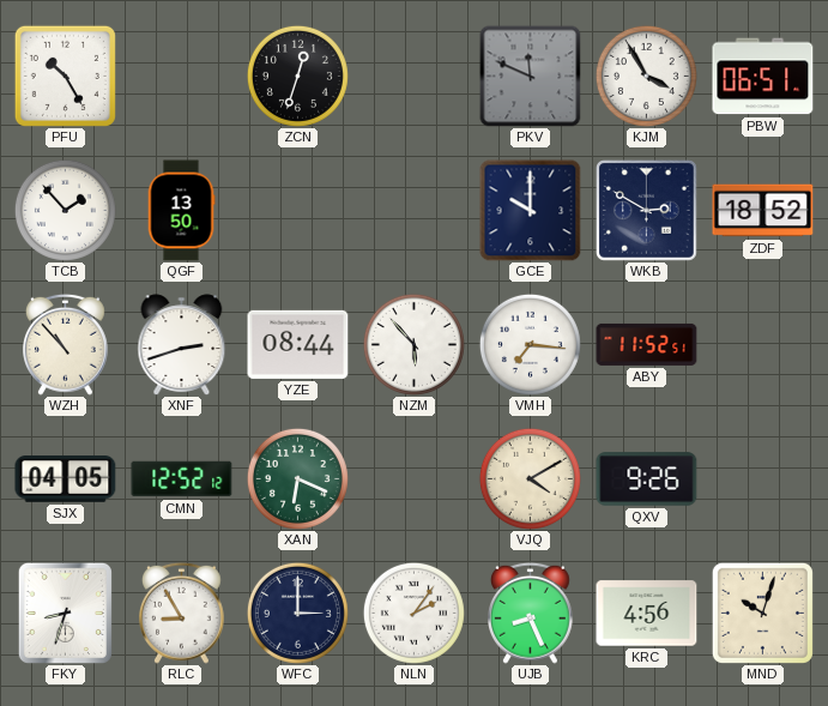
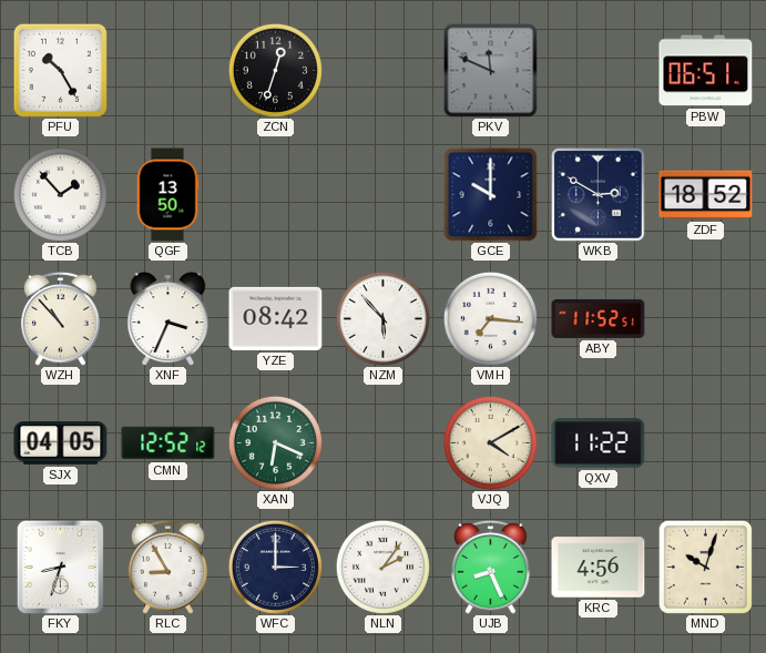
KJM: 3:55 -> none (646, 76)
XNF: 2:42 -> 3:34 (168, 319)
YZE: 08:44 -> 08:42 (276, 318)
QXV: 9:26 -> 11:22 (599, 443)
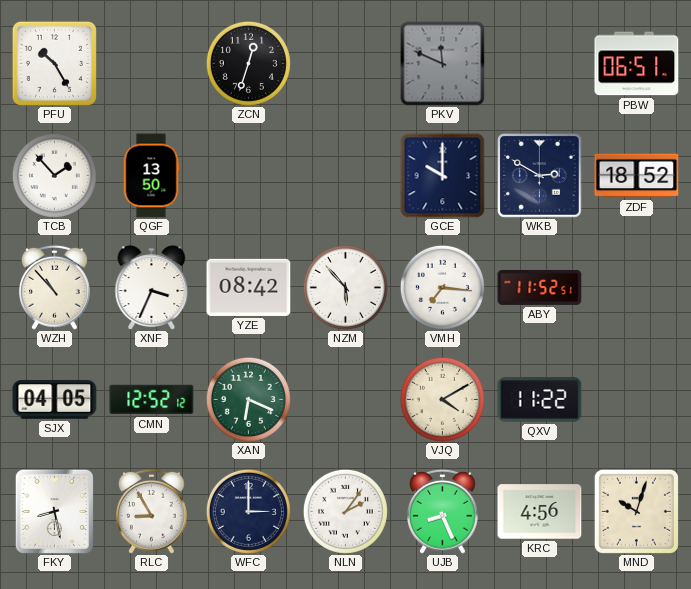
FKY: 8:33 -> 8:28 (54, 511)
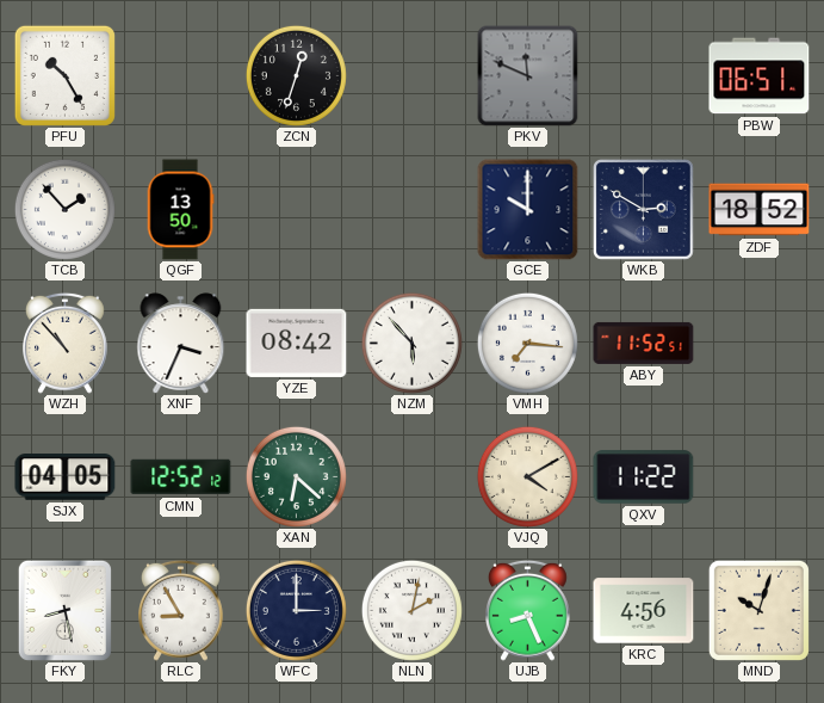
XAN: 6:19 -> 6:22 (296, 476)
NLN: 2:06 -> 2:02 (411, 610)
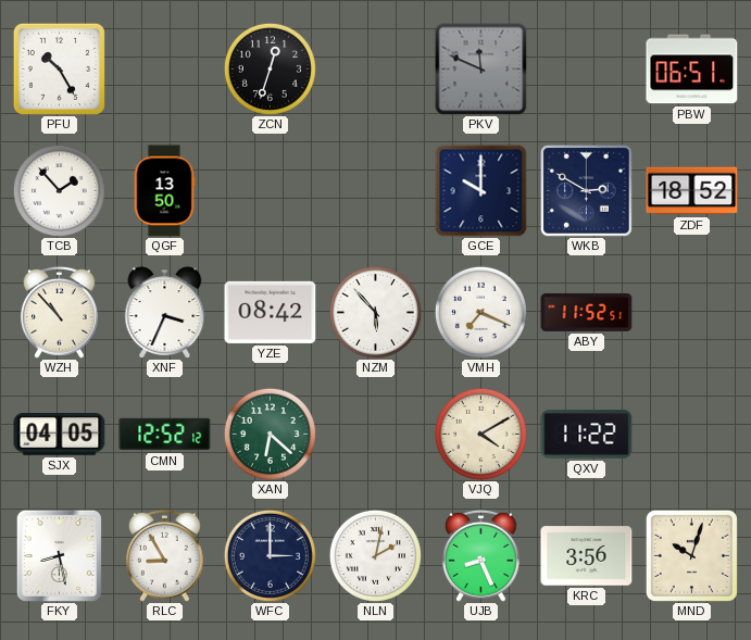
VMH: 7:16 -> 7:19 (480, 312)
KRC: 4:56 -> 3:56 (587, 556)
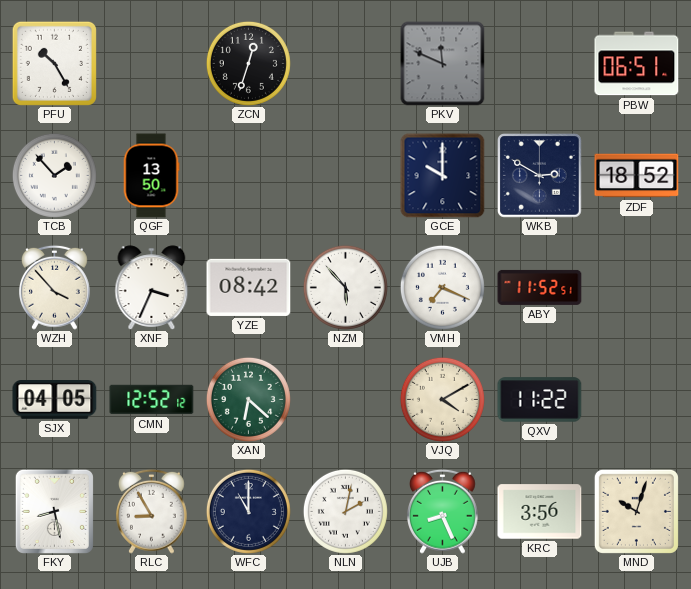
WZH: 10:53 -> 3:53 (55, 287)
WFC: 3:00 -> 11:00 (248, 511)
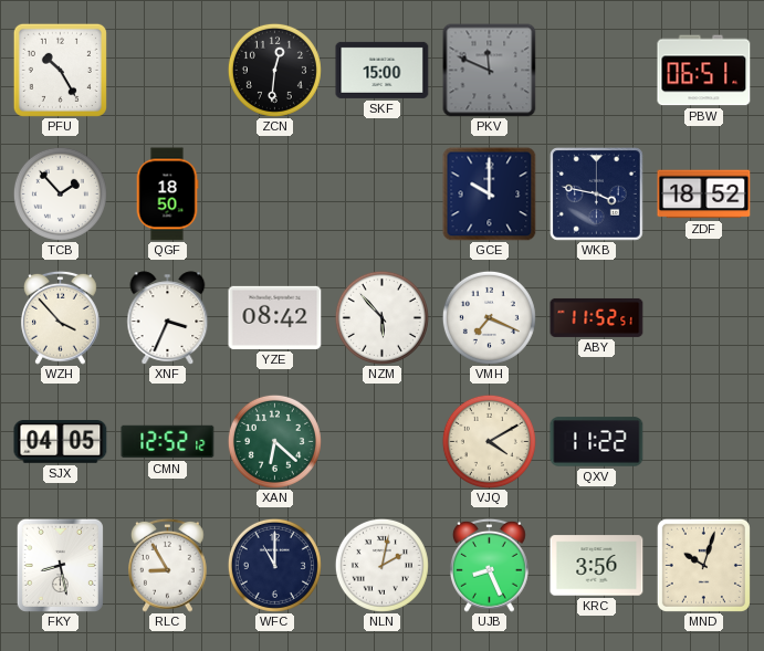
ZCN: 12:33 -> 12:31 (274, 70)
SKF: none -> 15:00 (383, 70)
QGF: 13:50 -> 18:50 (167, 195)
WKB: 2:50 -> 3:47 (597, 195)
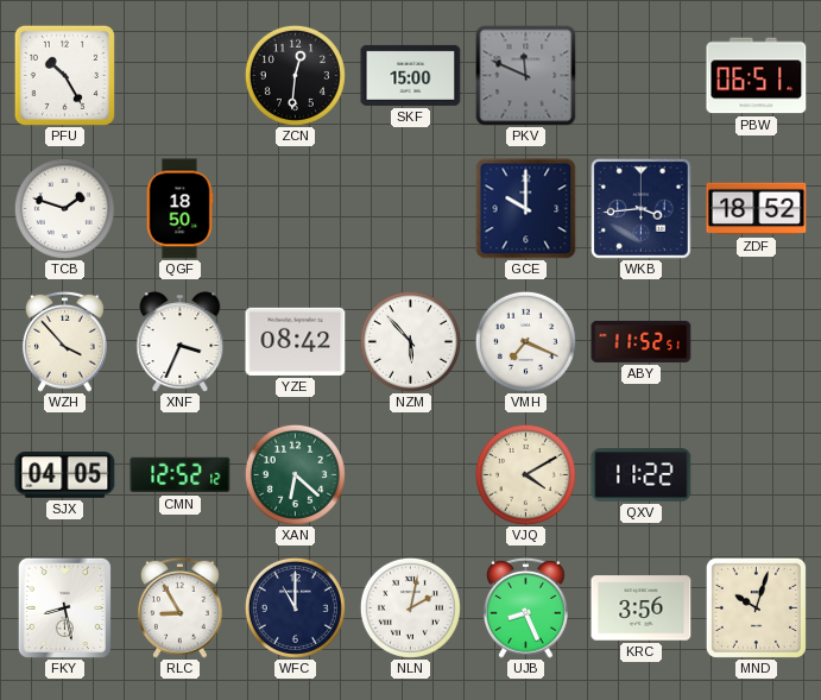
TCB: 1:53 -> 1:48 (64, 208)
WKB: 3:47 -> 3:44 (642, 209)
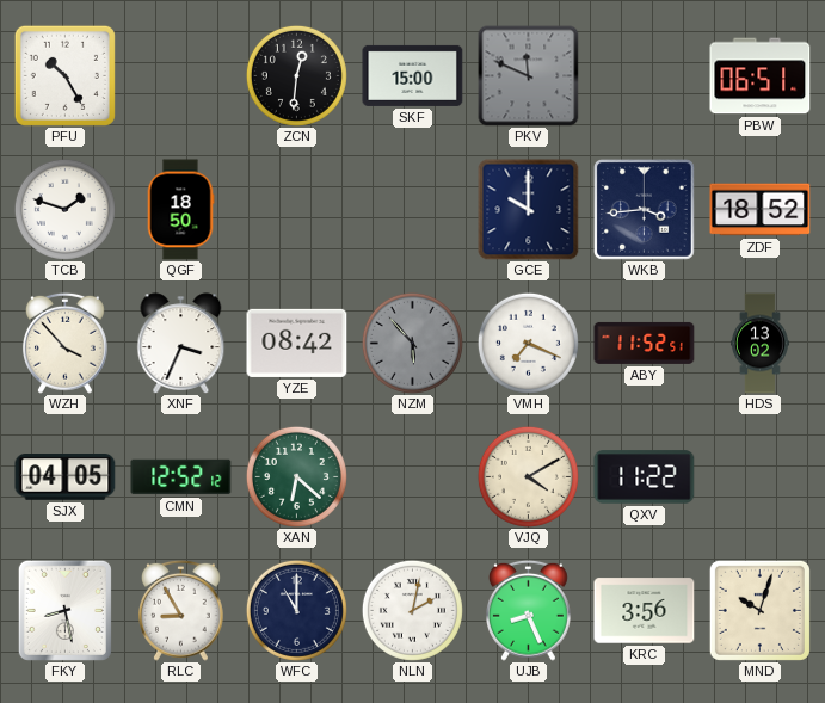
NZM dial: white -> grey (412, 343)
HDS: none -> 13:02 (761, 344)
